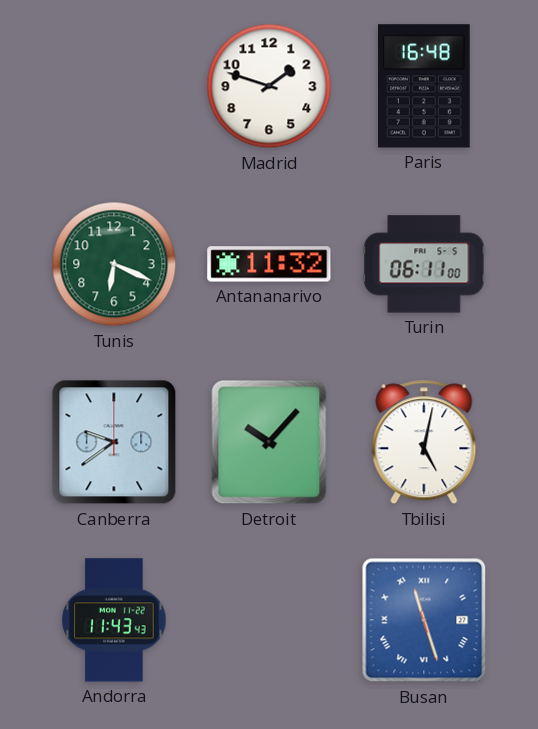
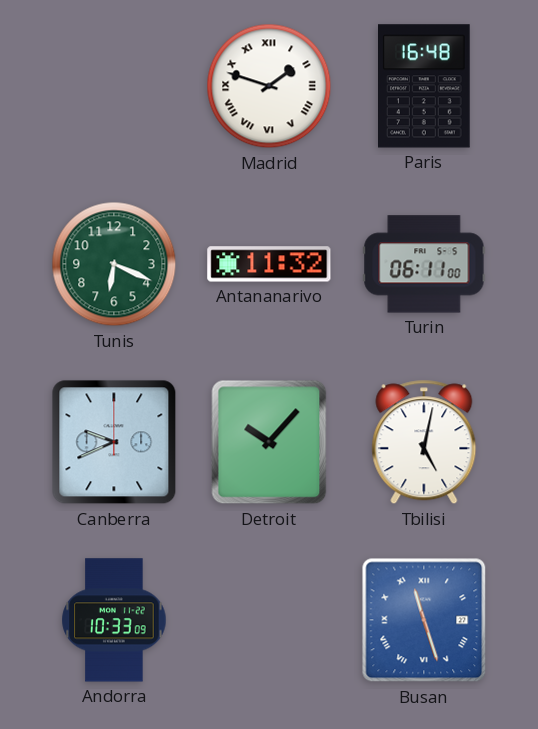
Madrid numerals: Arabic -> Roman (269, 86)
Canberra: 9:39 -> 9:41 (114, 442)
Andorra: 11:43 -> 10:33 (114, 620)
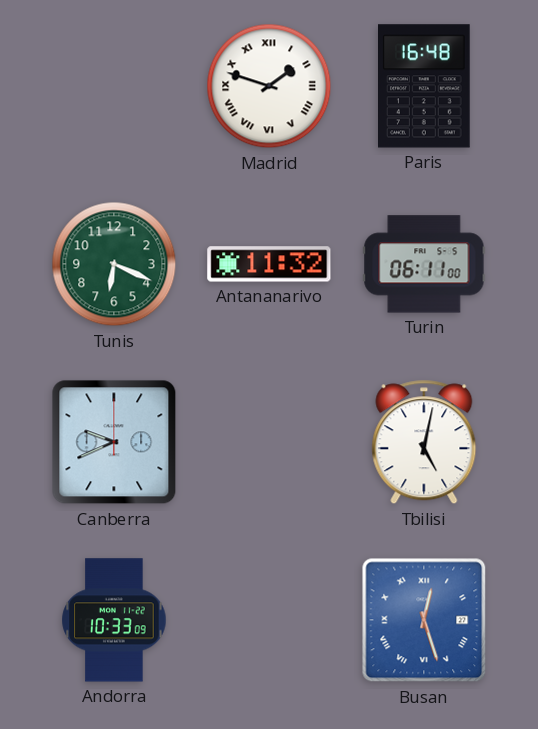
Detroit: 10:07 -> none (269, 442)
Busan: 11:27 -> 12:27 (424, 620)
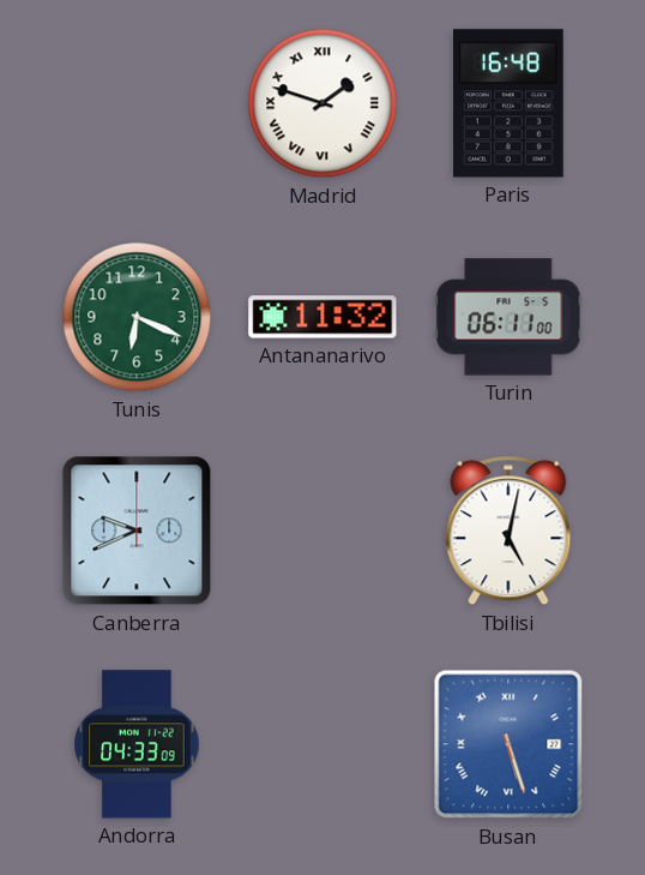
Andorra: 10:33 -> 04:33 (137, 744)
Busan: 12:27 -> 5:27 (508, 744)
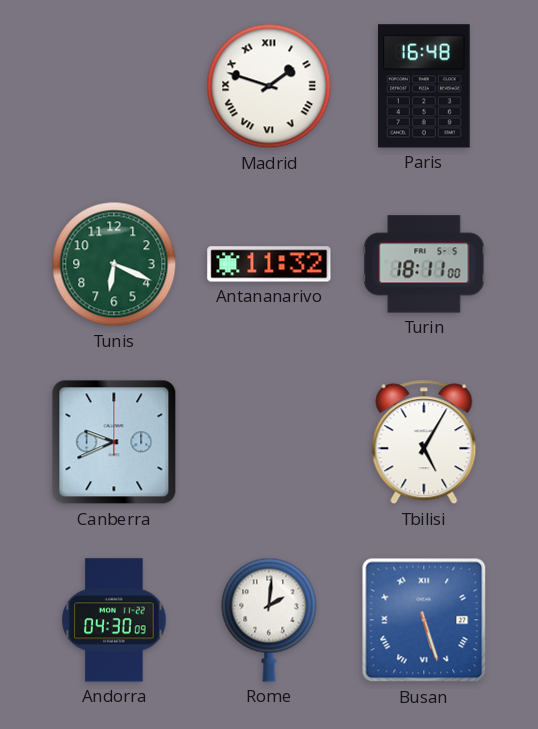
Turin: 06:11 -> 18:11 (424, 264)
Tbilisi: 5:02 -> 5:05 (424, 442)
Andorra: 04:33 -> 04:30 (114, 620)
Rome: none -> 2:01 (269, 620)
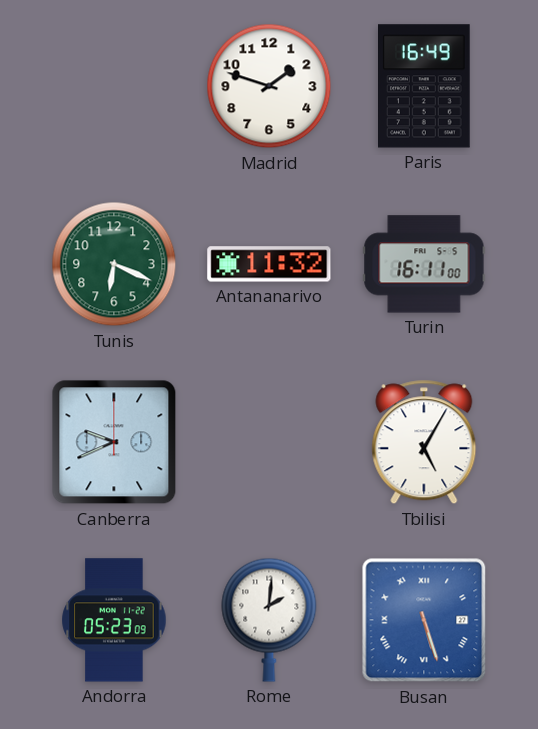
Madrid numerals: Roman -> Arabic (269, 86)
Paris: 16:48 -> 16:49 (425, 86)
Turin: 18:11 -> 16:11 (424, 264)
Andorra: 04:30 -> 05:23 (114, 620)
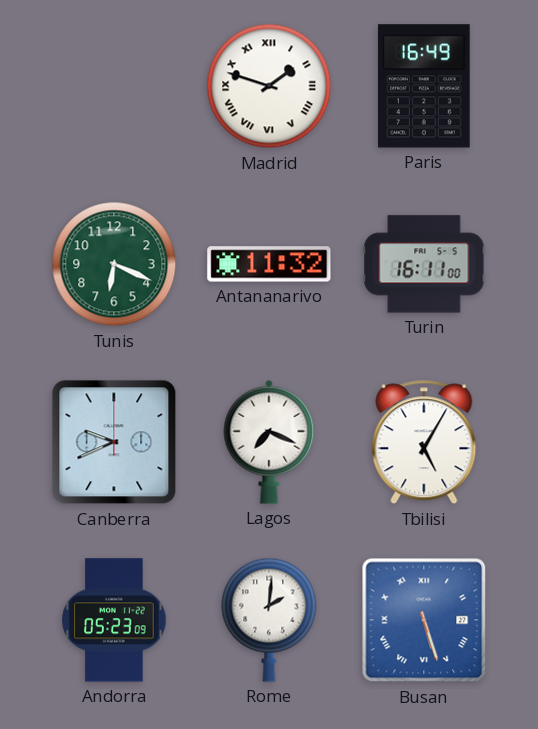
Madrid numerals: Arabic -> Roman (269, 86)
Lagos: none -> 7:19 (269, 442)
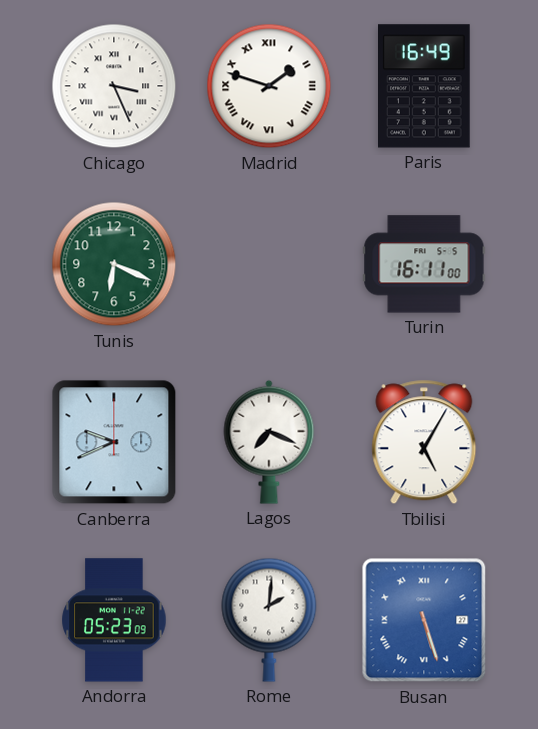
Chicago: none -> 3:26 (114, 86)
Antananarivo: 11:32 -> none (269, 264)
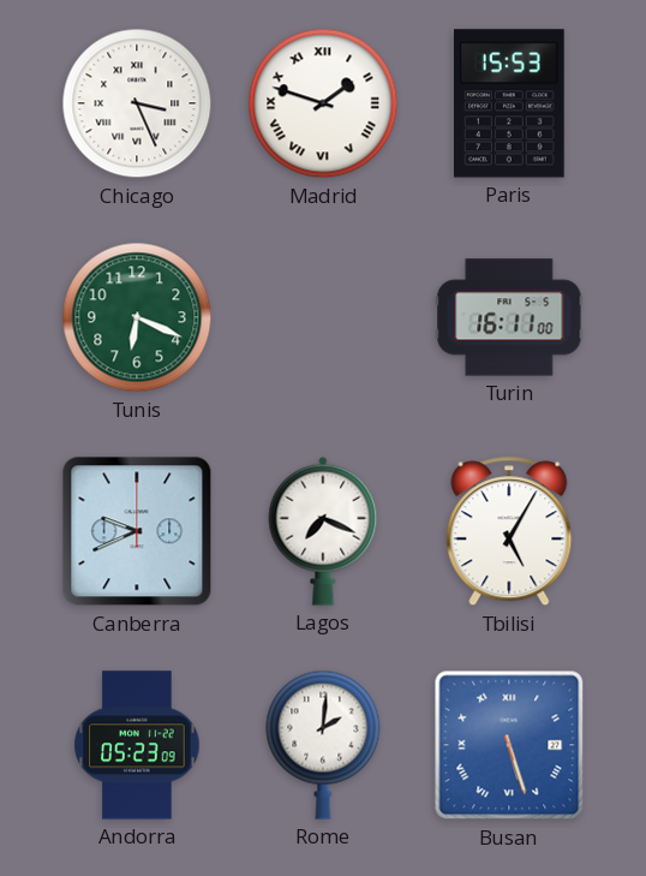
Paris: 16:49 -> 15:53 (510, 103)
